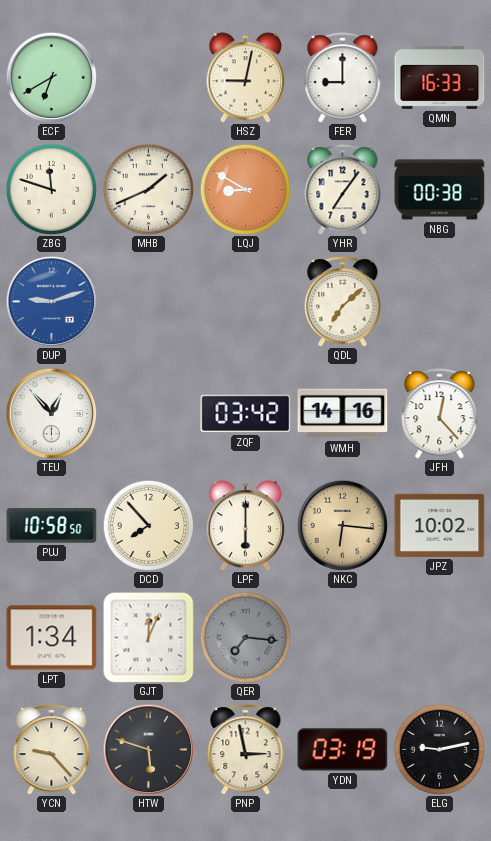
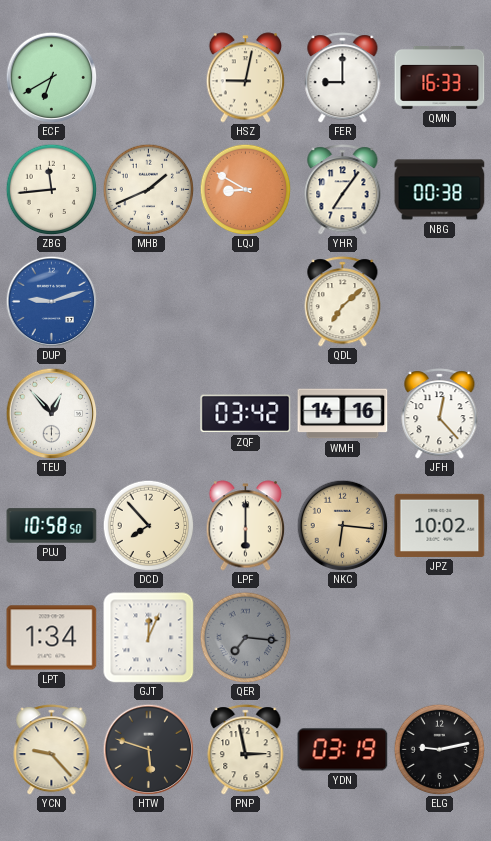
ZBG: 11:48 -> 11:44 (51, 189)
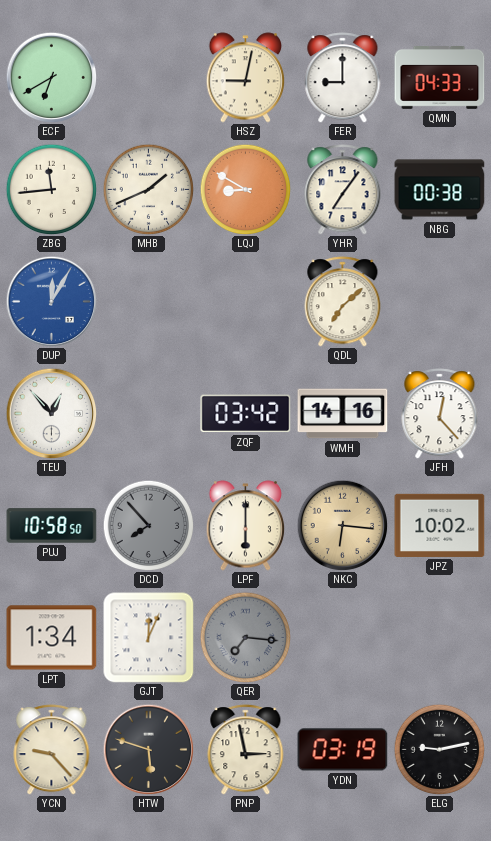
QMN: 16:33 -> 04:33 (440, 78)
DUP: 9:12 -> 12:05 (51, 301)
DCD dial: cream -> grey (148, 525)
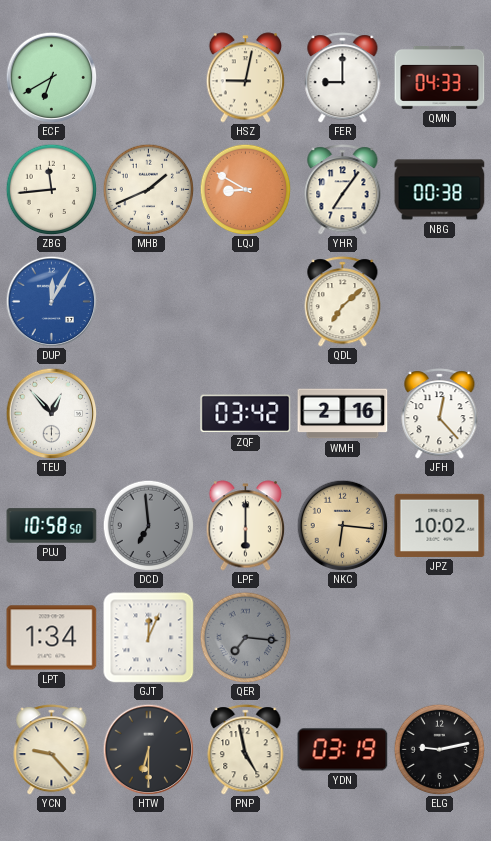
WMH: 14:16 -> 2:16 (343, 414)
DCD: 7:53 -> 6:59 (148, 525)
HTW: 5:48 -> 6:30 (148, 749)
PNP: 2:58 -> 4:58 (246, 750)
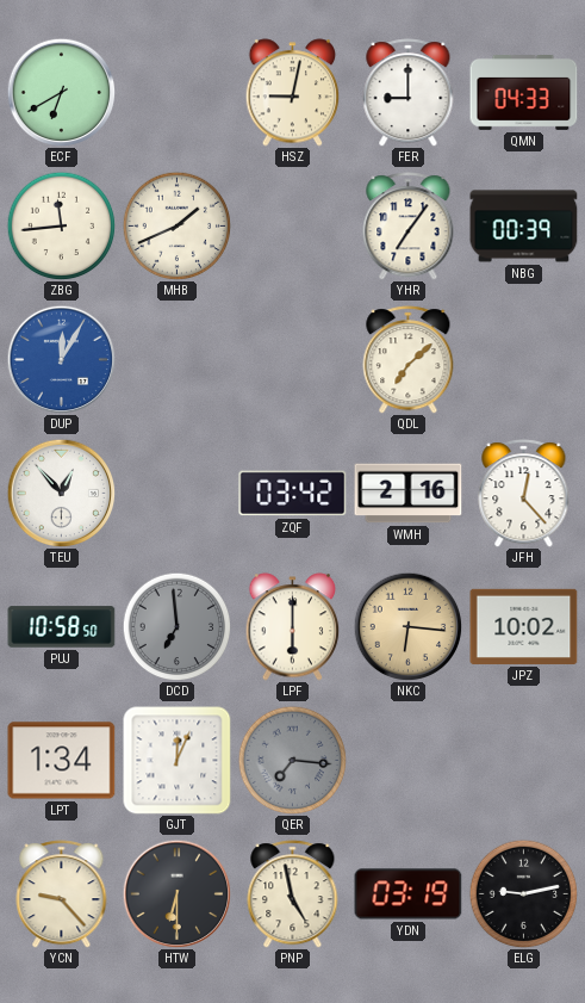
LQJ: 8:50 -> none (245, 189)
NBG: 00:38 -> 00:39 (524, 227)
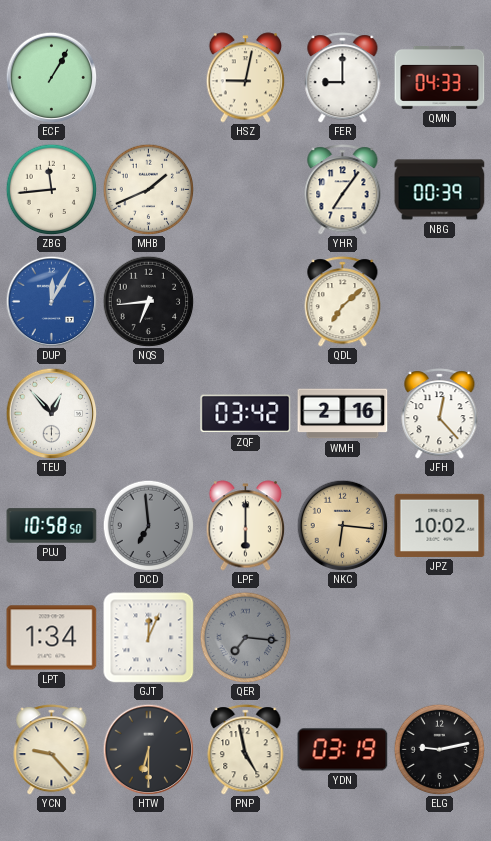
ECF: 6:40 -> 1:05 (51, 77)
NQS: none -> 6:44 (148, 301)
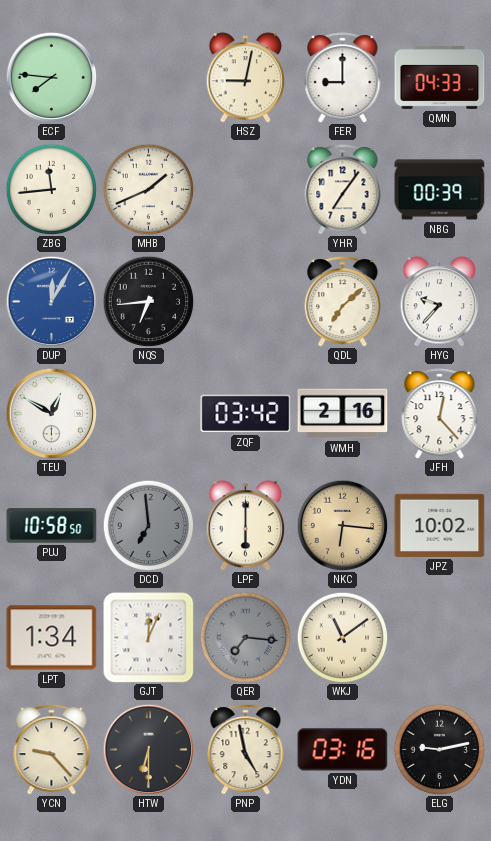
ECF: 1:05 -> 7:46 (51, 77)
HYG: none -> 9:37 (440, 302)
TEU: 12:53 -> 12:50 (51, 413)
WKJ: none -> 11:09 (342, 637)
YDN: 03:19 -> 03:16 (343, 750)
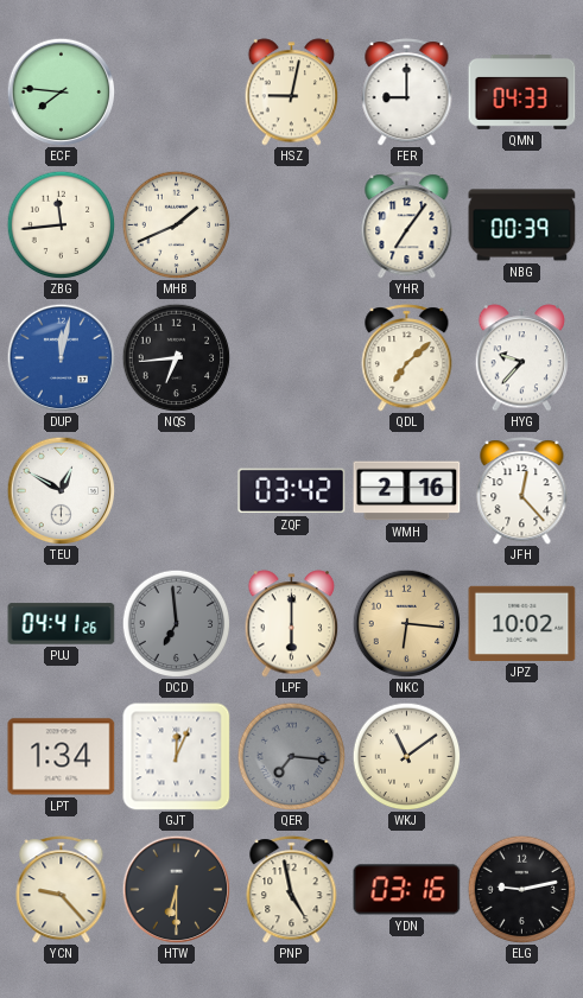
DUP: 12:05 -> 12:02 (61, 357)
PUJ: 10:58 -> 04:41 (62, 624)
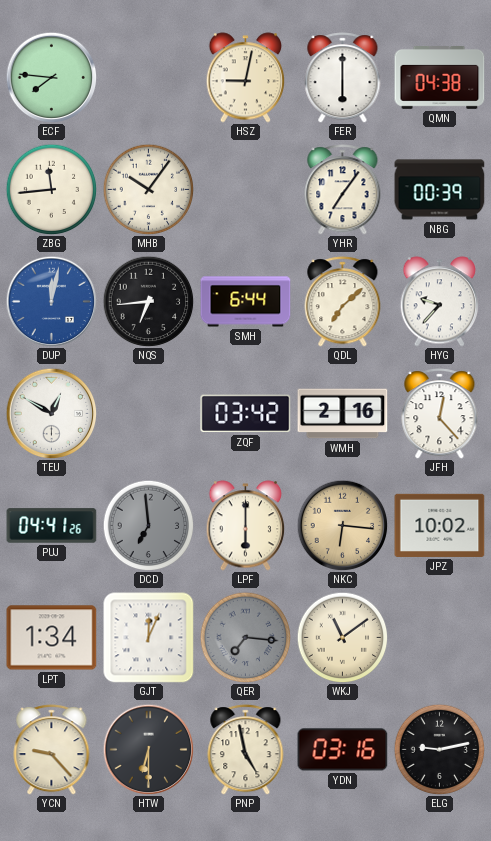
FER: 9:00 -> 6:00 (343, 78)
QMN: 04:33 -> 04:38 (440, 78)
MHB: 1:41 -> 10:06 (148, 189)
SMH: none -> 6:44 (246, 302)
